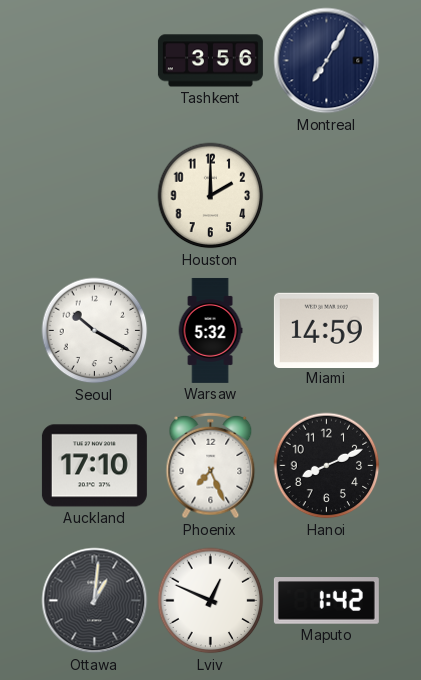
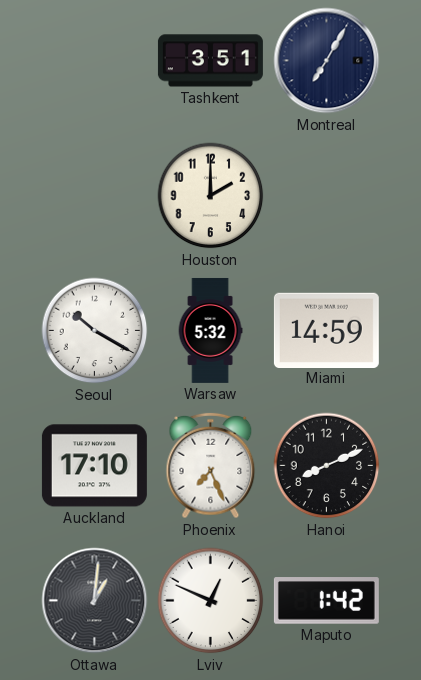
Tashkent: 3:56 -> 3:51 (210, 61)
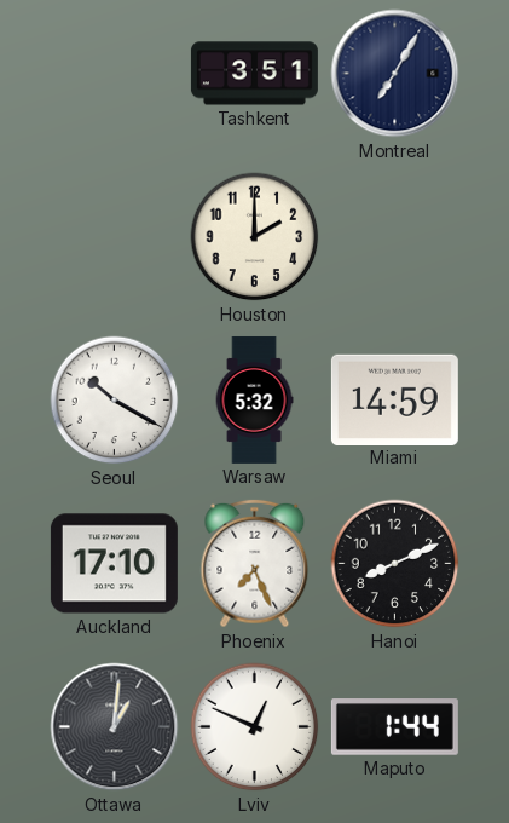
Maputo: 1:42 -> 1:44 (394, 727)
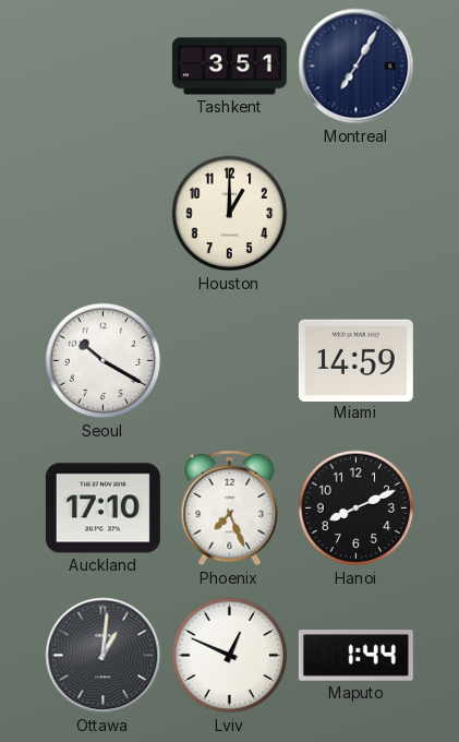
Houston: 2:00 -> 1:00 (230, 214)
Warsaw: 5:32 -> none (254, 399)
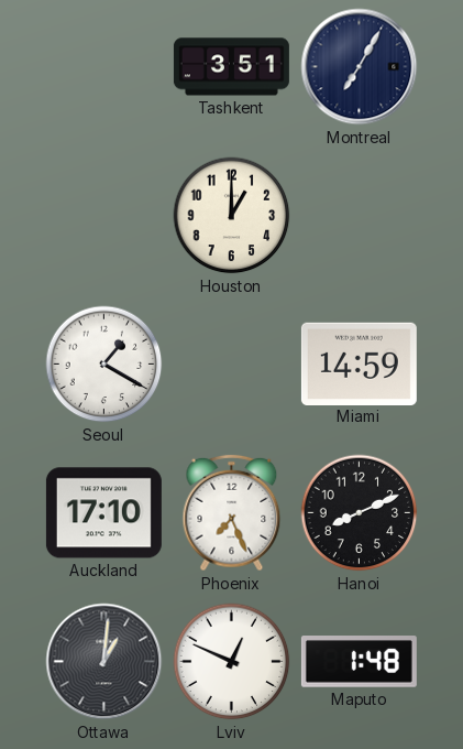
Seoul: 10:20 -> 1:20 (104, 365)
Maputo: 1:44 -> 1:48 (359, 662)
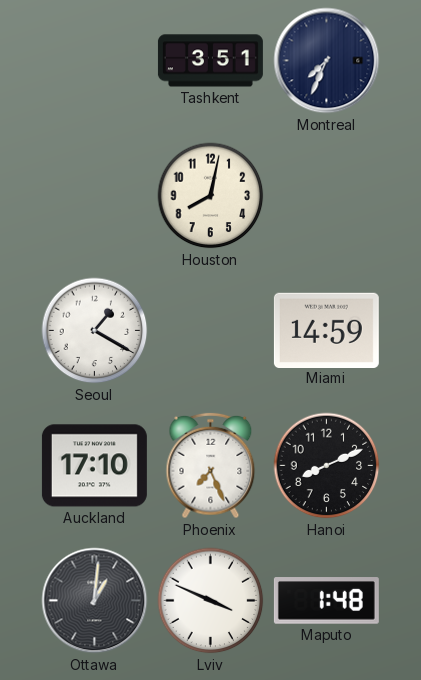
Montreal: 7:05 -> 7:34 (327, 61)
Houston: 1:00 -> 8:02 (211, 196)
Lviv: 12:49 -> 3:49 (211, 601)
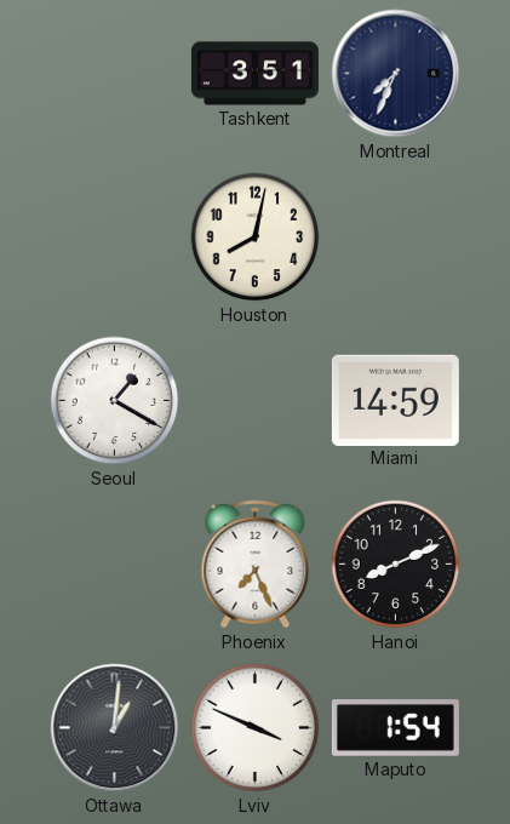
Auckland: 17:10 -> none (94, 466)
Maputo: 1:48 -> 1:54 (395, 728)
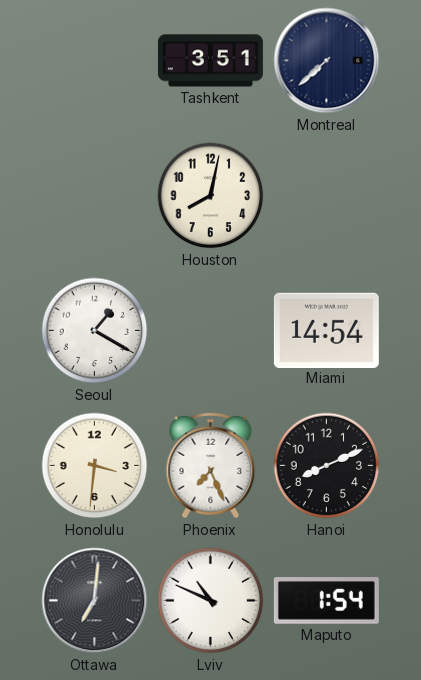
Montreal: 7:34 -> 7:38 (327, 61)
Miami: 14:59 -> 14:54 (326, 330)
Honolulu: none -> 3:31 (95, 466)
Ottawa: 1:01 -> 7:01 (95, 601)
Lviv: 3:49 -> 10:49 (211, 601)
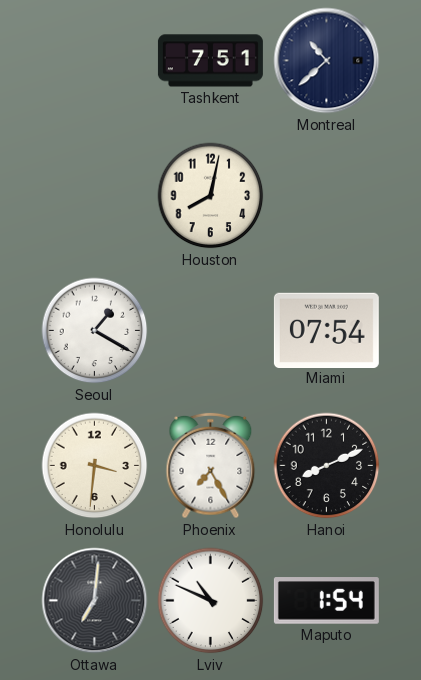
Tashkent: 3:51 -> 7:51 (210, 61)
Montreal: 7:38 -> 10:38 (327, 61)
Miami: 14:54 -> 07:54 (326, 330)
Phoenix: 7:26 -> 7:25 (211, 466)
